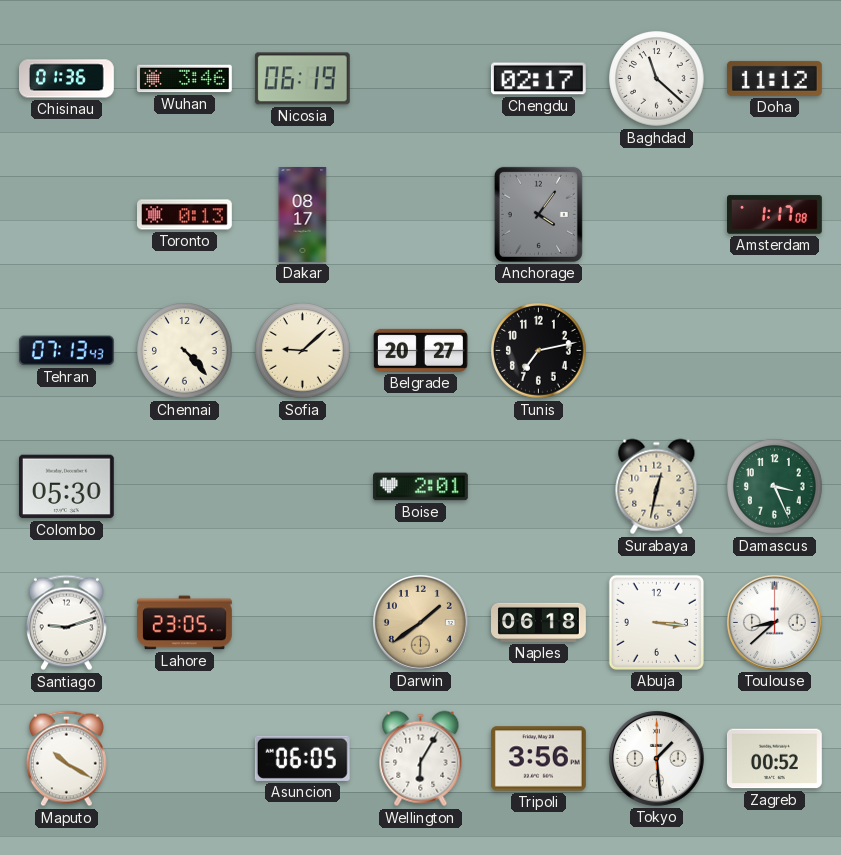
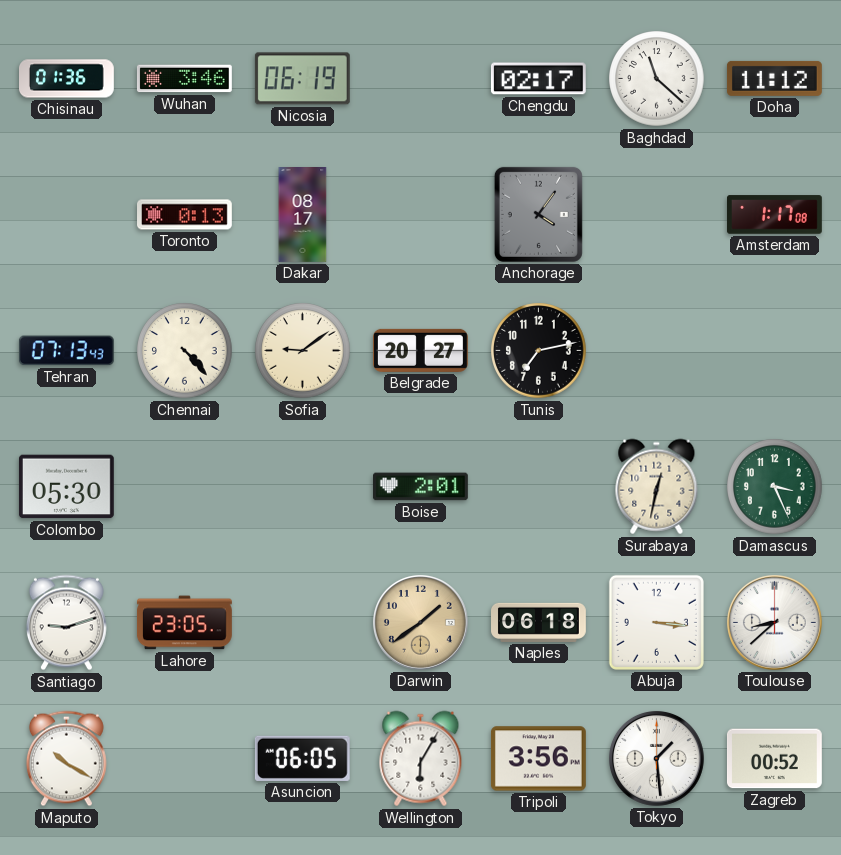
Sofia: 9:08 -> 9:09 (303, 351)
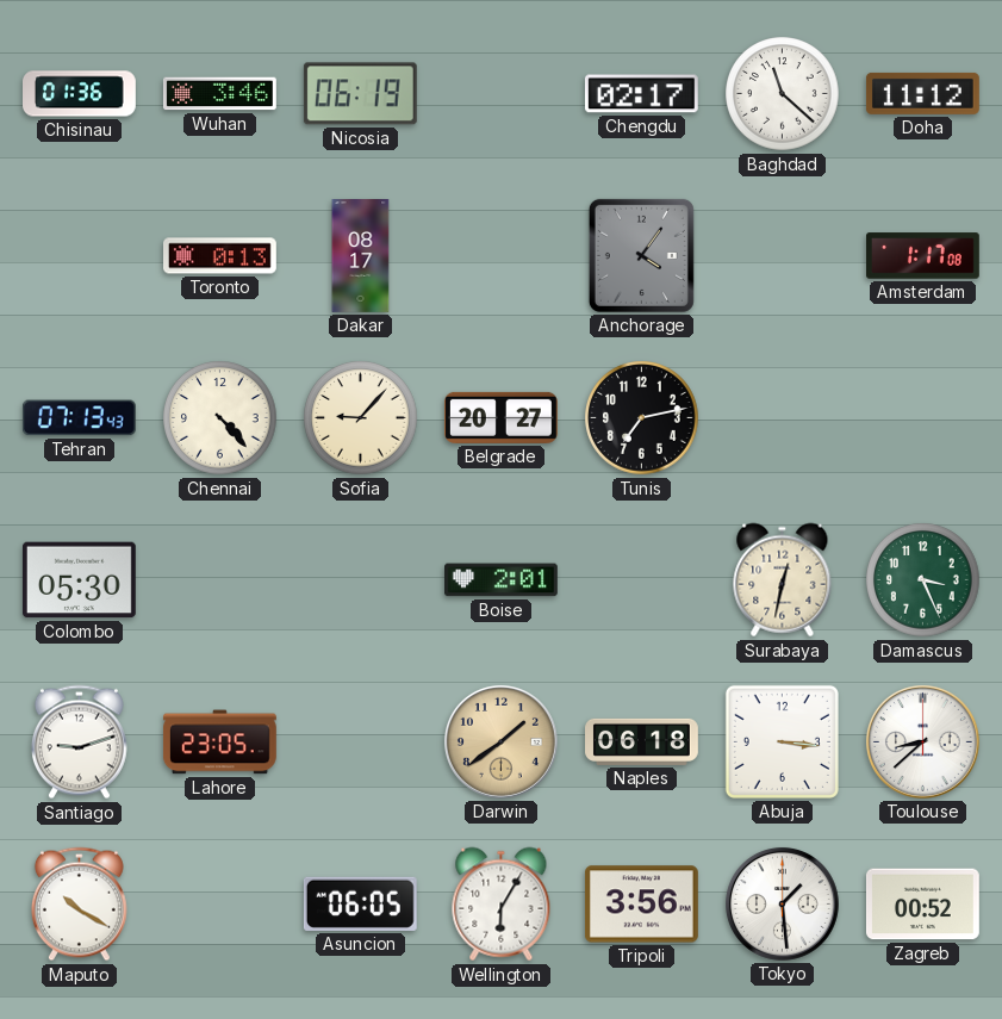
Sofia: 9:09 -> 9:07 (361, 418)
